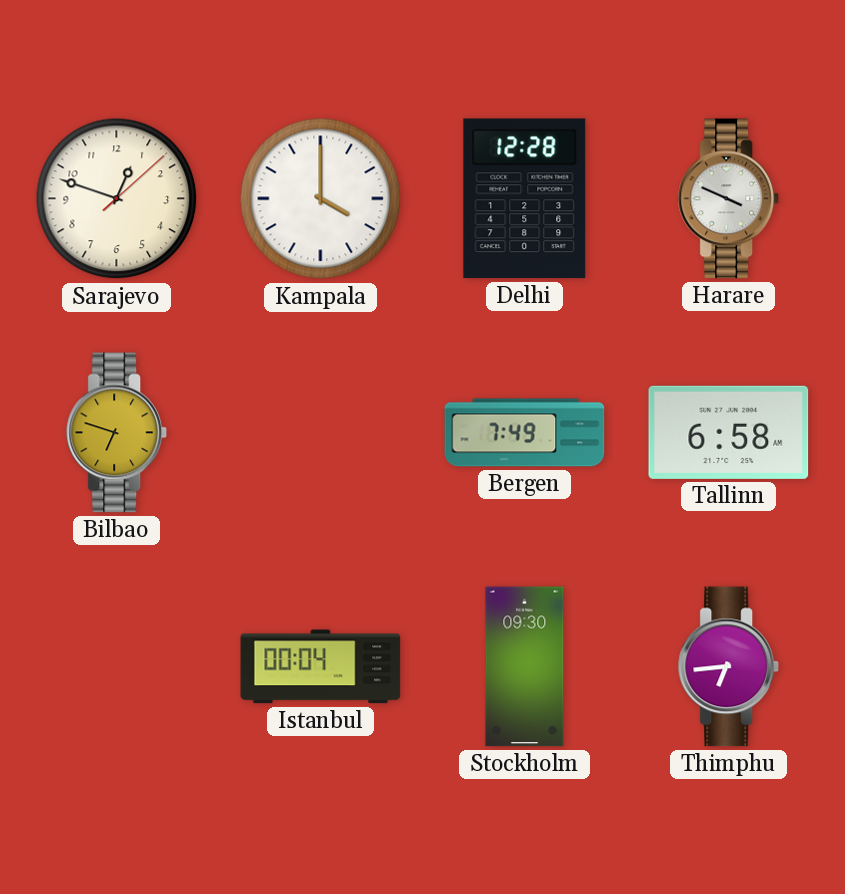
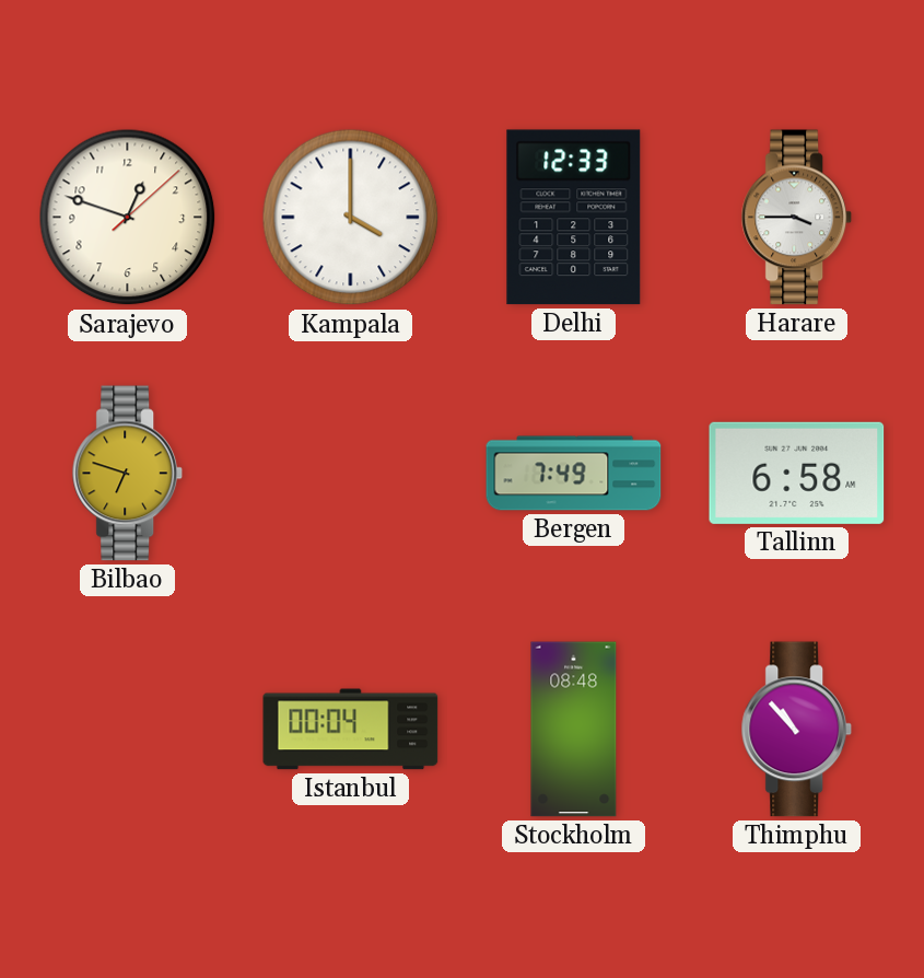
Delhi: 12:28 -> 12:33 (574, 218)
Harare: 3:49 -> 3:45 (797, 218)
Stockholm: 09:30 -> 08:48 (574, 730)
Thimphu: 6:44 -> 10:53 (797, 730)
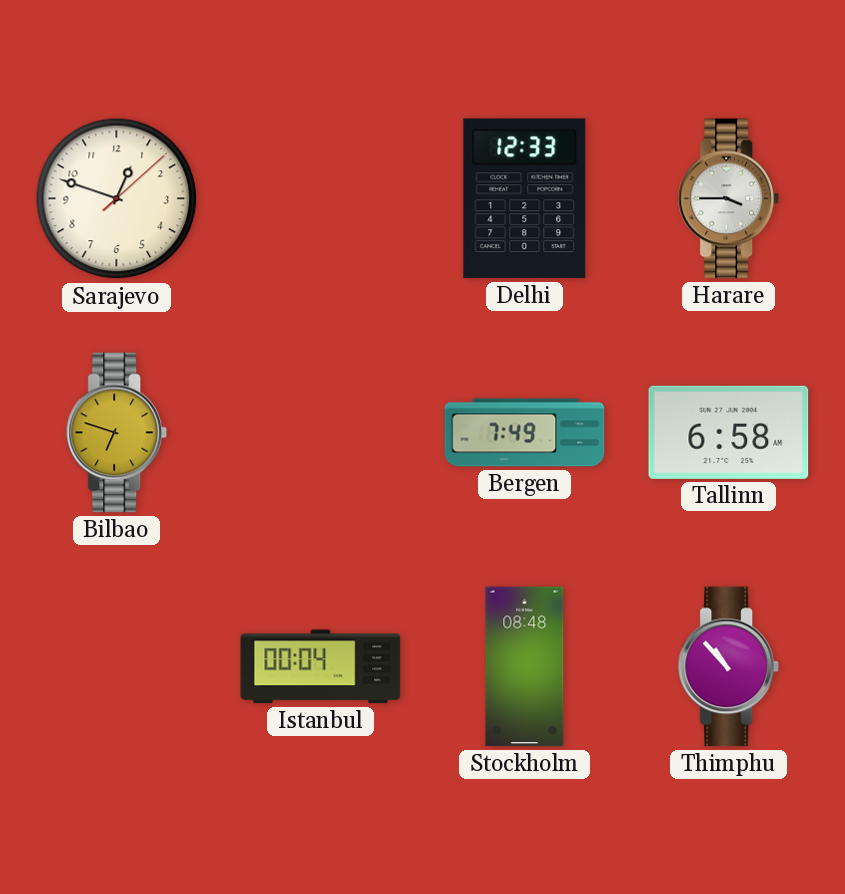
Kampala: 4:00 -> none (351, 218)
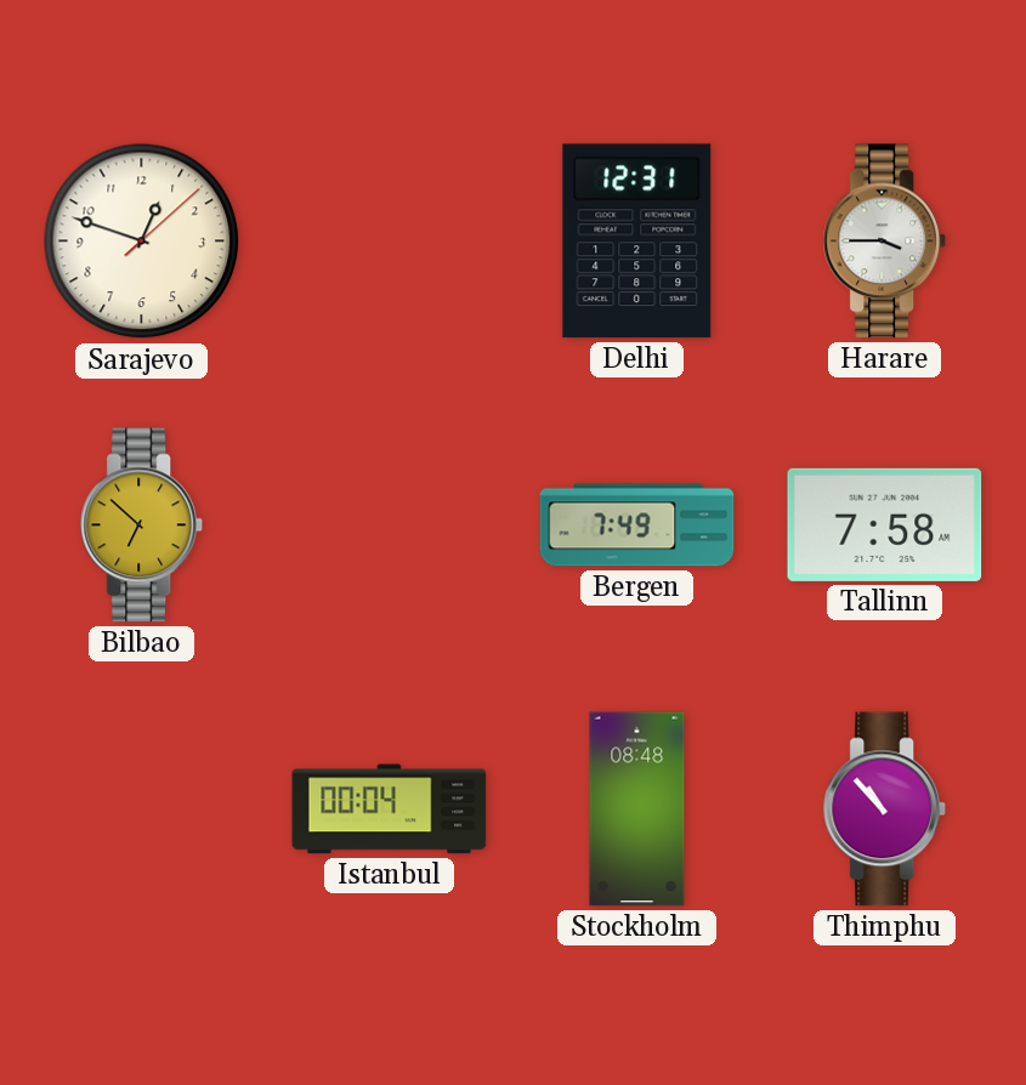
Delhi: 12:33 -> 12:31 (637, 242)
Bilbao: 6:48 -> 6:52 (142, 526)
Tallinn: 6:58 -> 7:58 (885, 524)
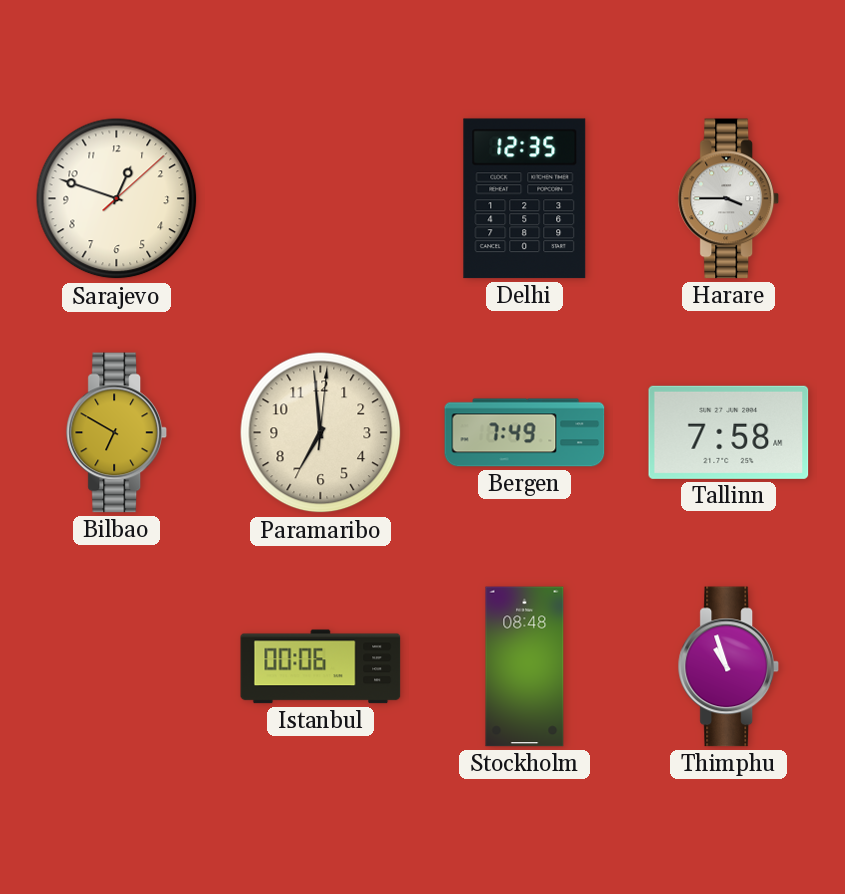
Delhi: 12:31 -> 12:35 (525, 199)
Bilbao: 6:52 -> 6:50 (117, 433)
Paramaribo: none -> 6:59 (321, 433)
Istanbul: 00:04 -> 00:06 (321, 667)
Thimphu: 10:53 -> 10:57 (729, 667)
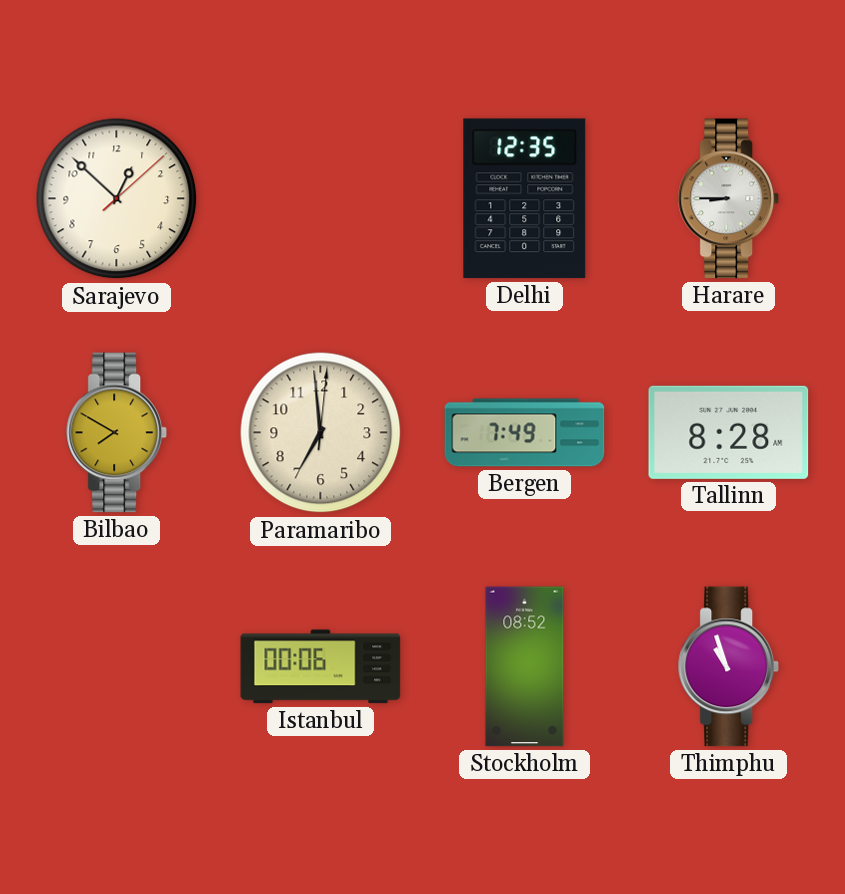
Sarajevo: 12:48 -> 12:52 (117, 199)
Harare: 3:45 -> 8:45 (729, 199)
Bilbao: 6:50 -> 7:50 (117, 433)
Tallinn: 7:58 -> 8:28 (729, 432)
Stockholm: 08:48 -> 08:52 (525, 667)
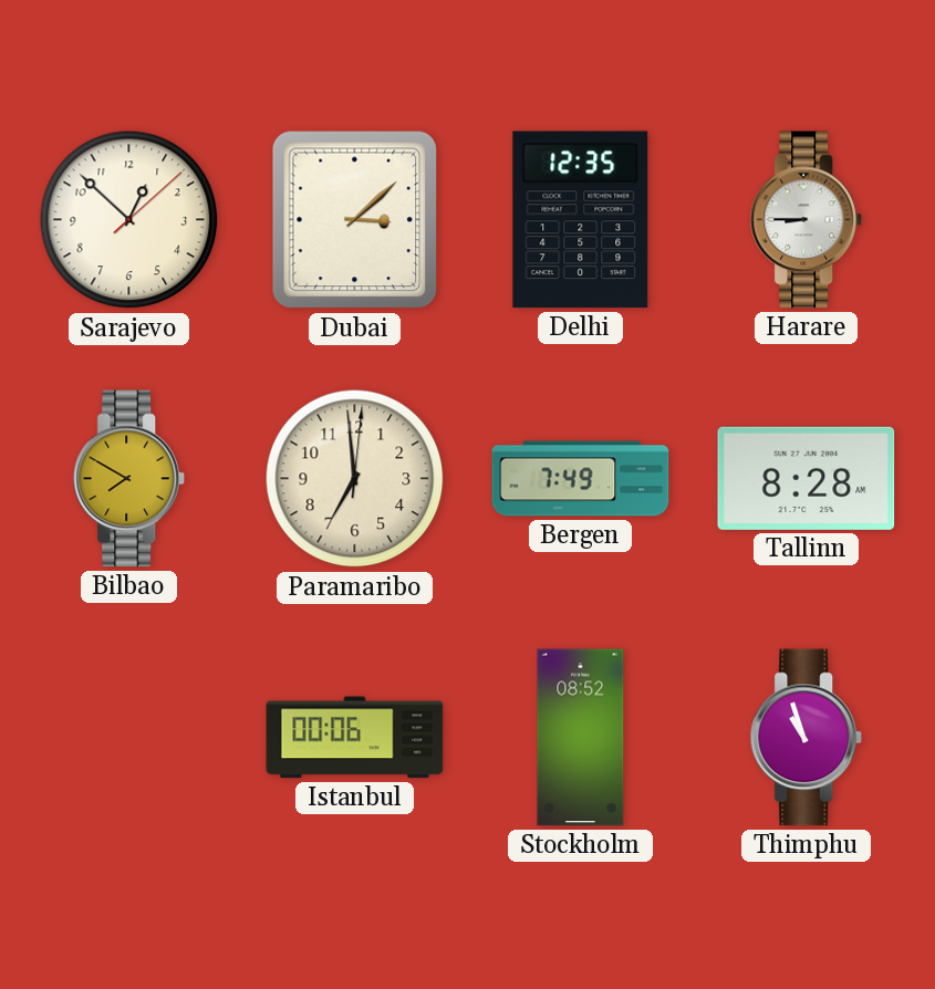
Dubai: none -> 3:08 (355, 220)
